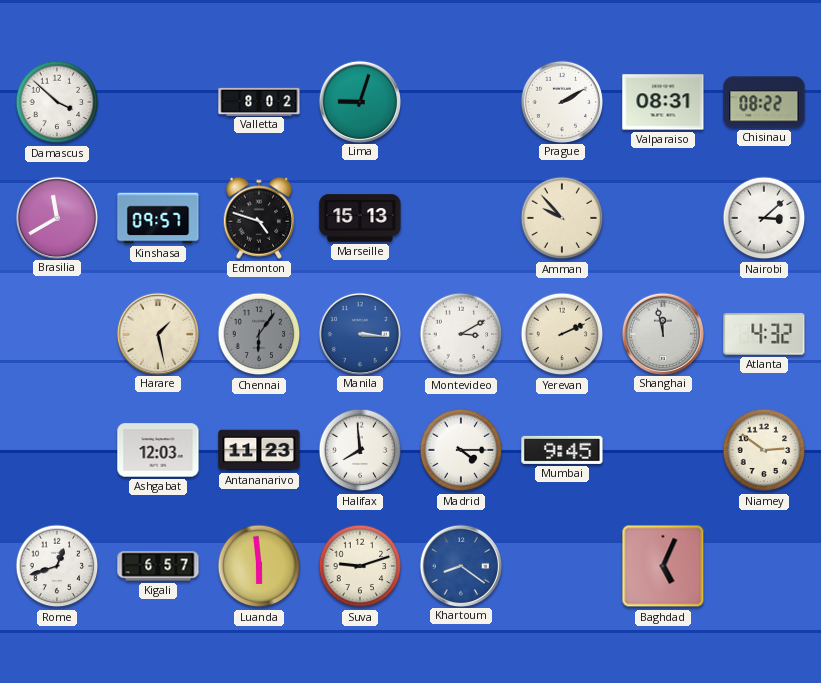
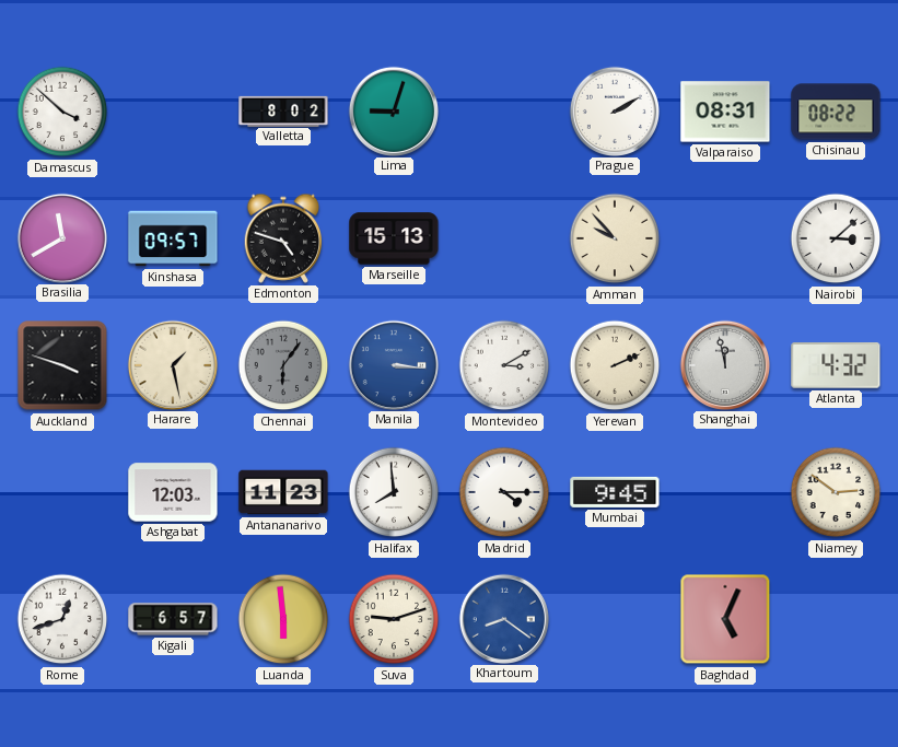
Auckland: none -> 3:48 (62, 365)
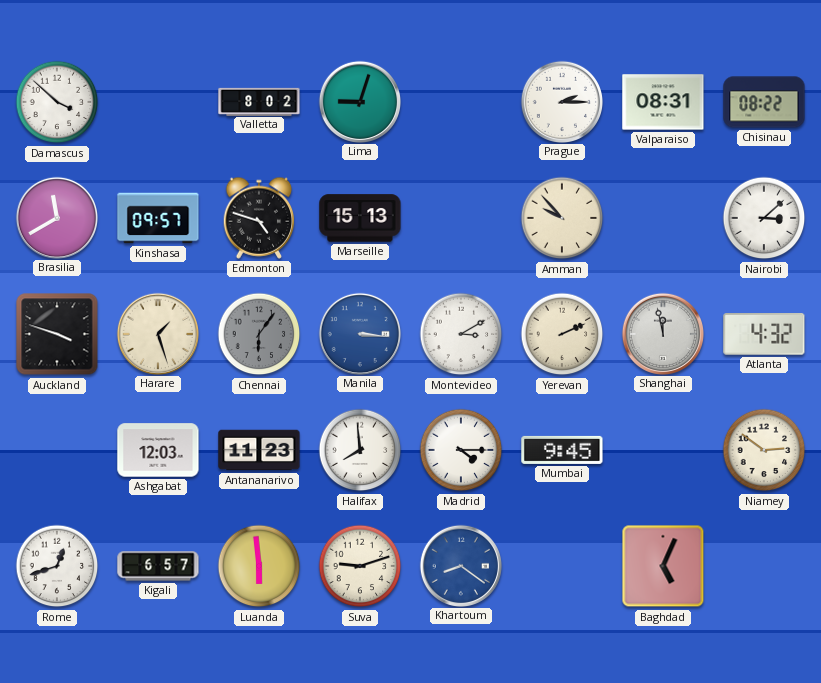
Prague: 2:10 -> 2:15 (561, 101)
Harare: 1:28 -> 1:27 (157, 333)
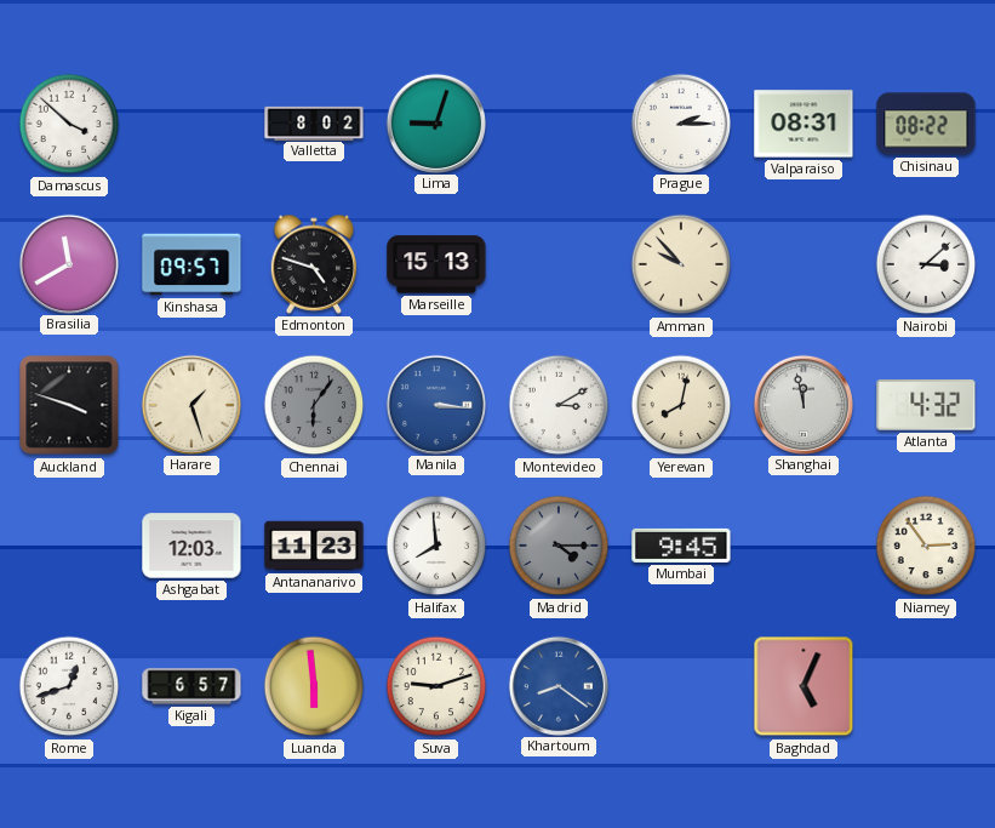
Yerevan: 2:11 -> 8:02 (681, 405)
Madrid dial: white -> grey (559, 546)
Niamey: 2:51 -> 2:54 (926, 546)
